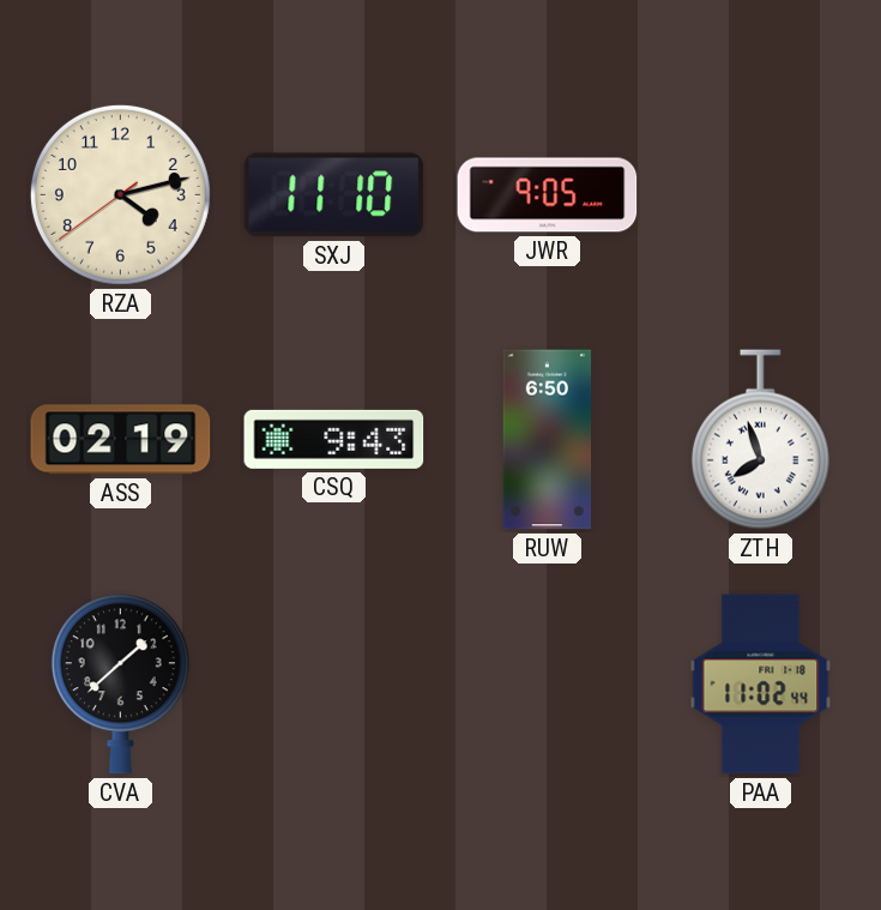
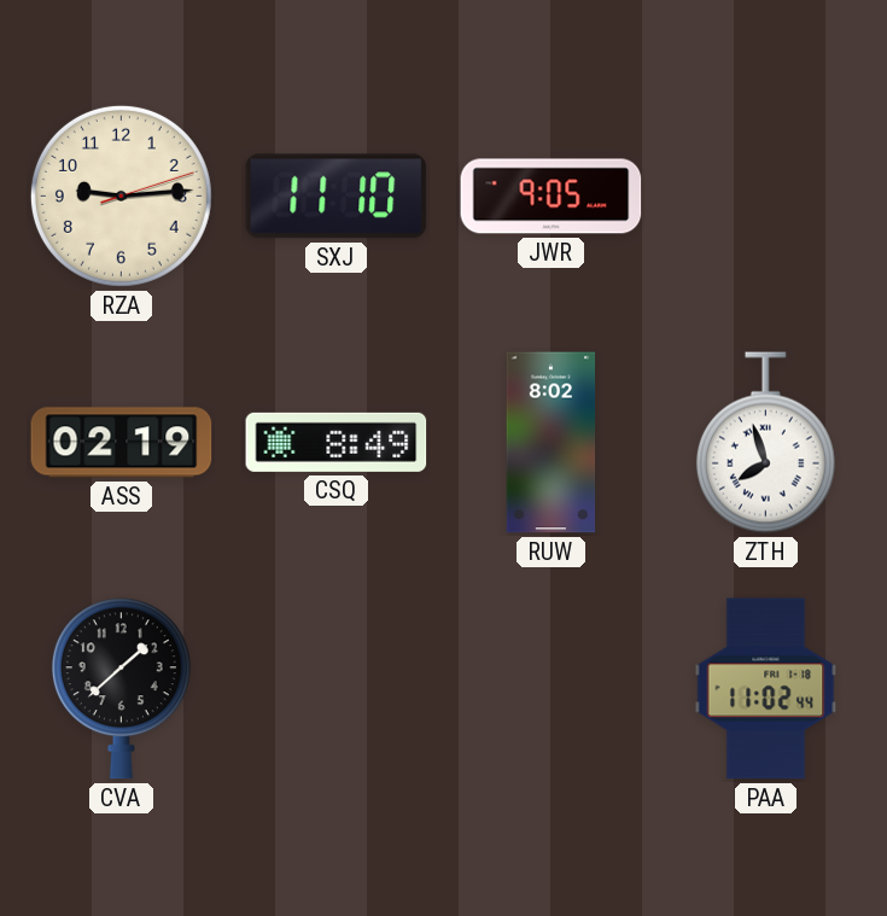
RZA: 4:12 -> 9:14 (121, 196)
CSQ: 9:43 -> 8:49 (337, 442)
RUW: 6:50 -> 8:02 (552, 443)
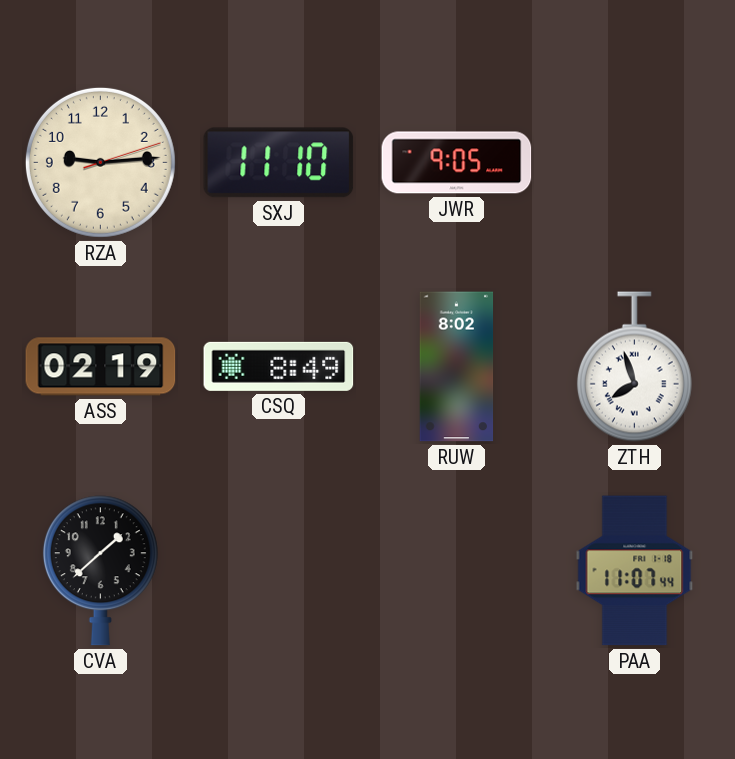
PAA: 11:02 -> 11:07 (635, 571)
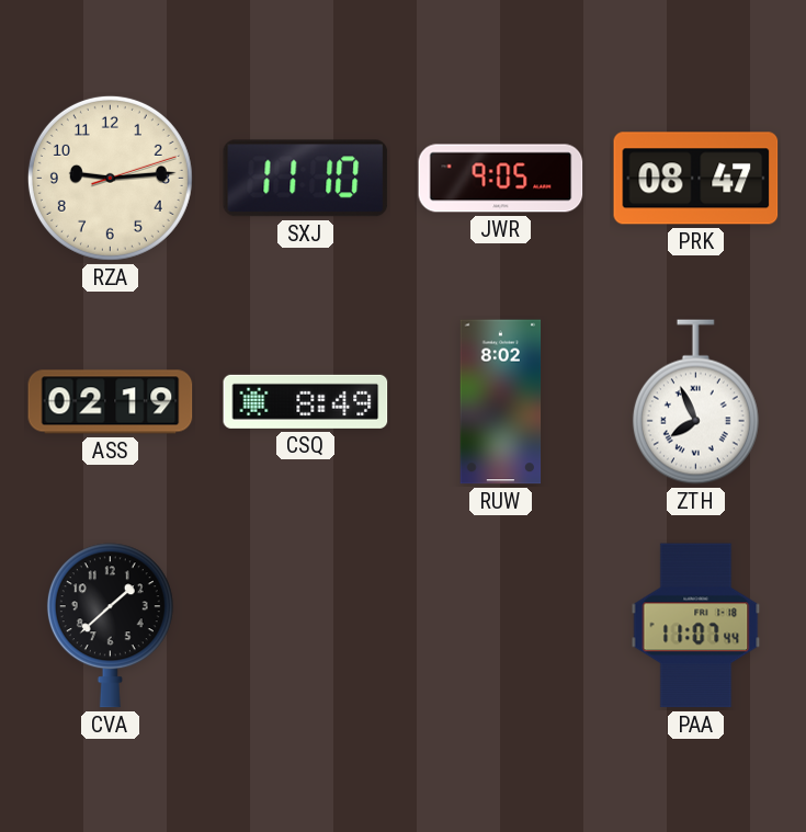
PRK: none -> 08:47 (696, 179)
ZTH: 7:57 -> 7:56 (695, 402)
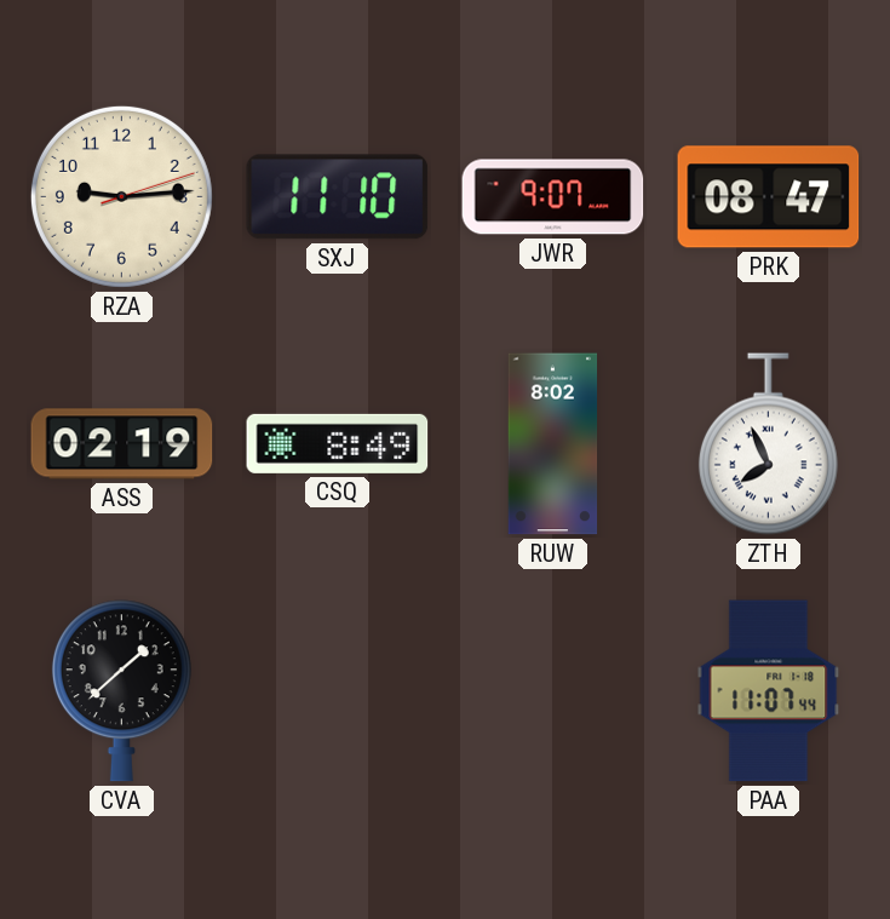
JWR: 9:05 -> 9:07 (553, 197)
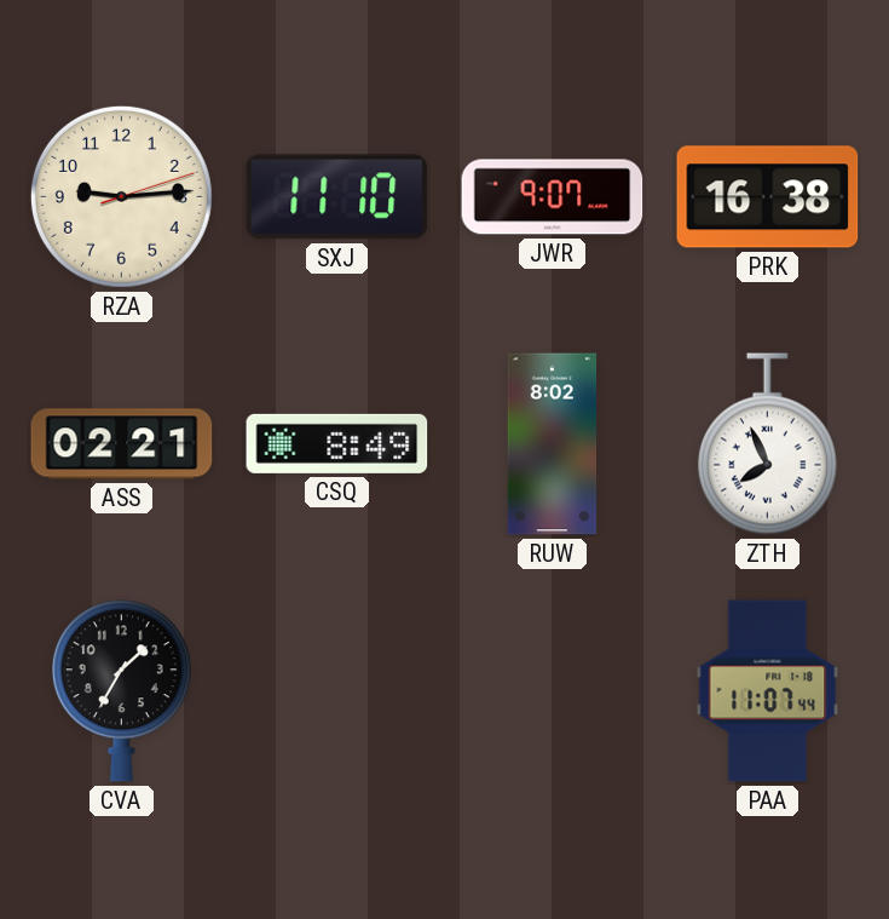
PRK: 08:47 -> 16:38 (768, 197)
ASS: 02:19 -> 02:21 (122, 444)
CVA: 1:38 -> 1:35 (121, 691)
